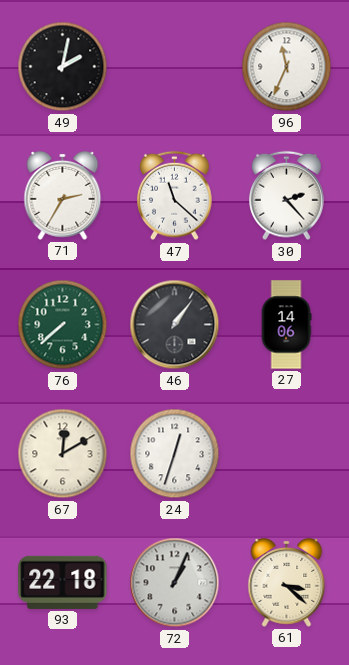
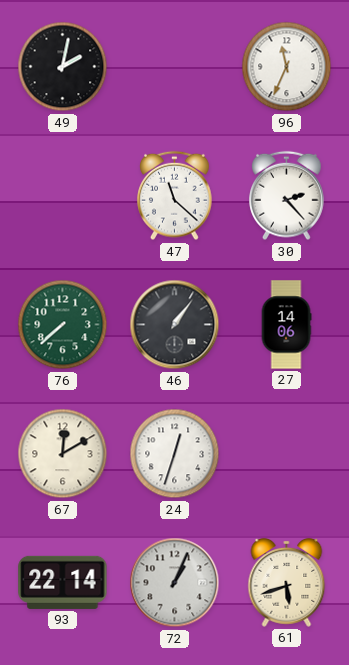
71: 2:35 -> none (63, 195)
93: 22:18 -> 22:14 (63, 582)
61: 3:22 -> 5:42 (287, 582)
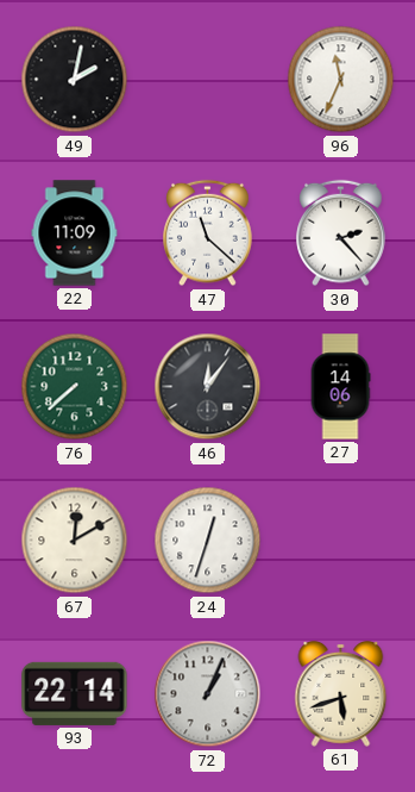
22: none -> 11:09 (75, 233)
46: 1:06 -> 12:06 (208, 387)
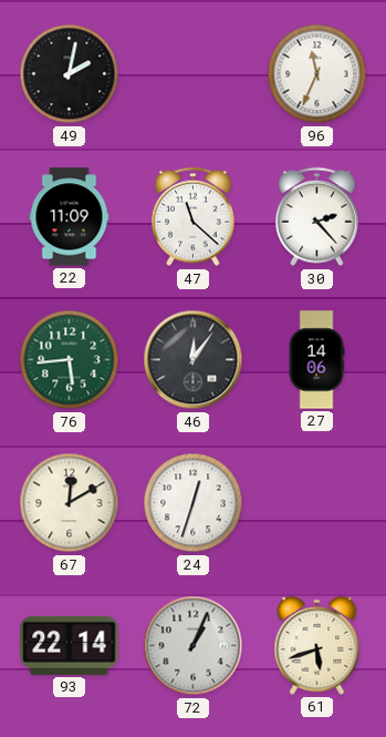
76: 7:38 -> 5:44 (70, 360)
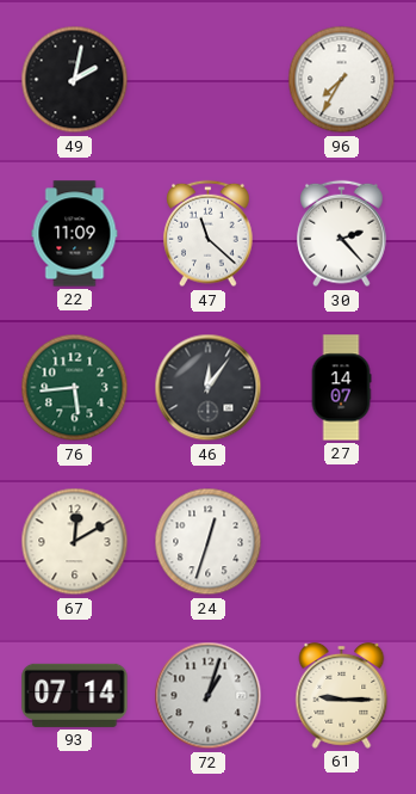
96: 11:34 -> 7:35 (342, 80)
27: 14:06 -> 14:07 (341, 388)
93: 22:14 -> 07:14 (75, 695)
72: 1:04 -> 1:03 (209, 696)
61: 5:42 -> 9:15 (342, 695)
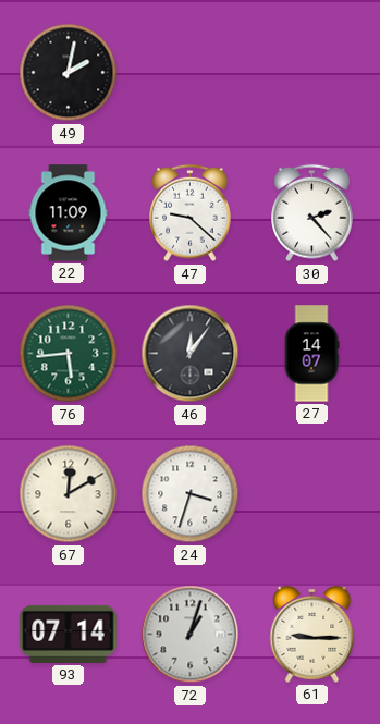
96: 7:35 -> none (342, 80)
47: 11:22 -> 9:22 (191, 213)
24: 12:33 -> 3:33 (191, 494)
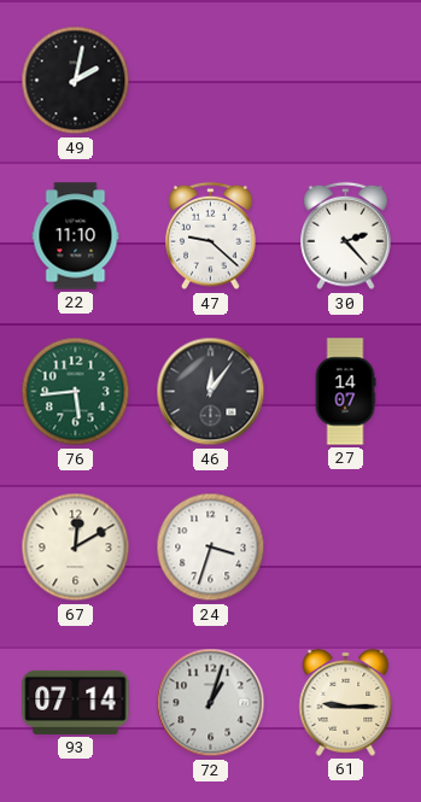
22: 11:09 -> 11:10 (76, 236)
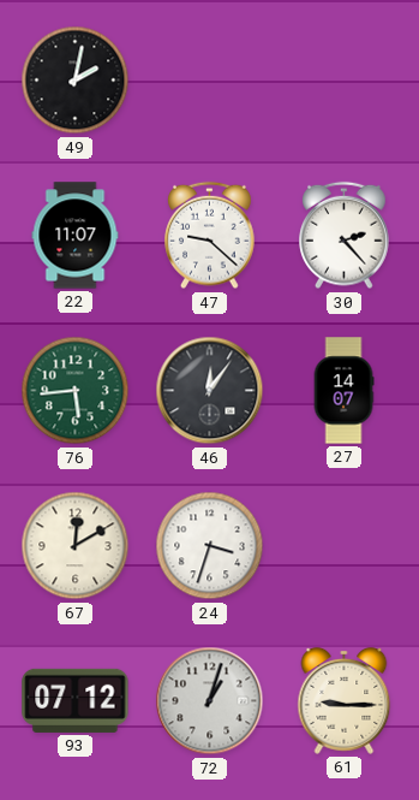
22: 11:10 -> 11:07 (76, 236)
93: 07:14 -> 07:12 (76, 700)
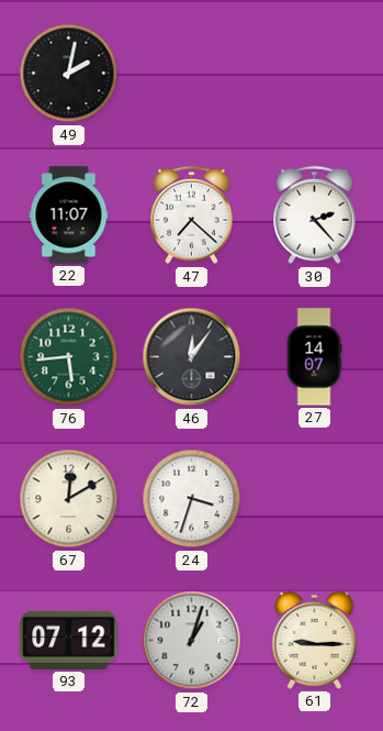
47: 9:22 -> 7:22 (192, 215)
